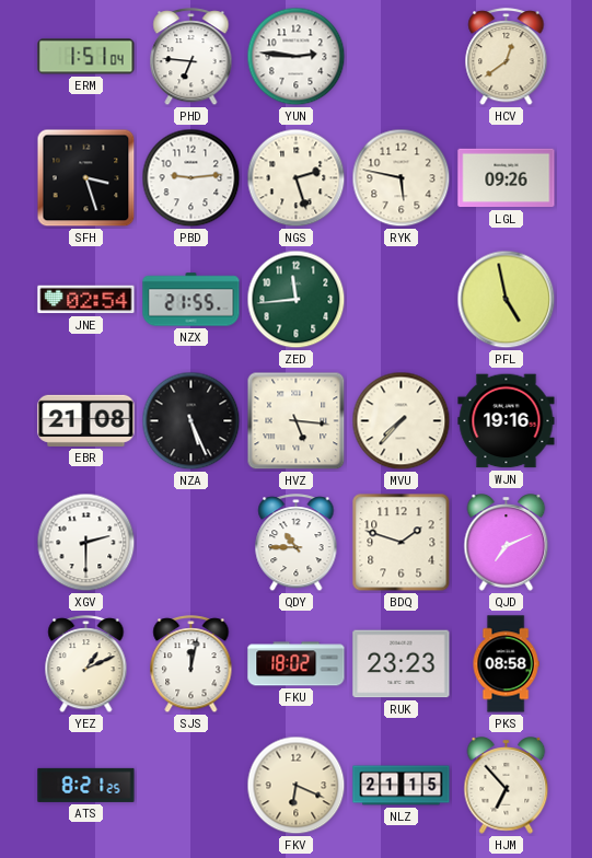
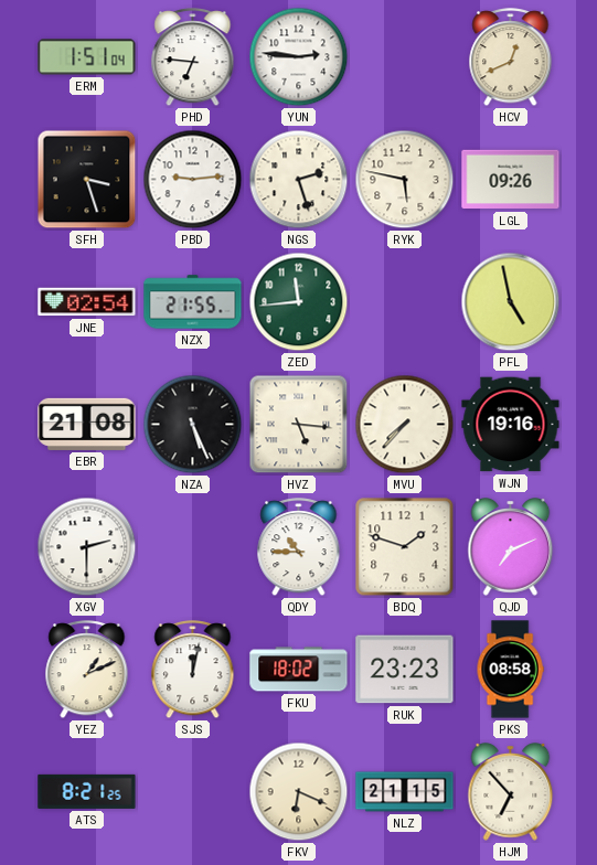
HCV: 12:39 -> 12:41 (511, 57)
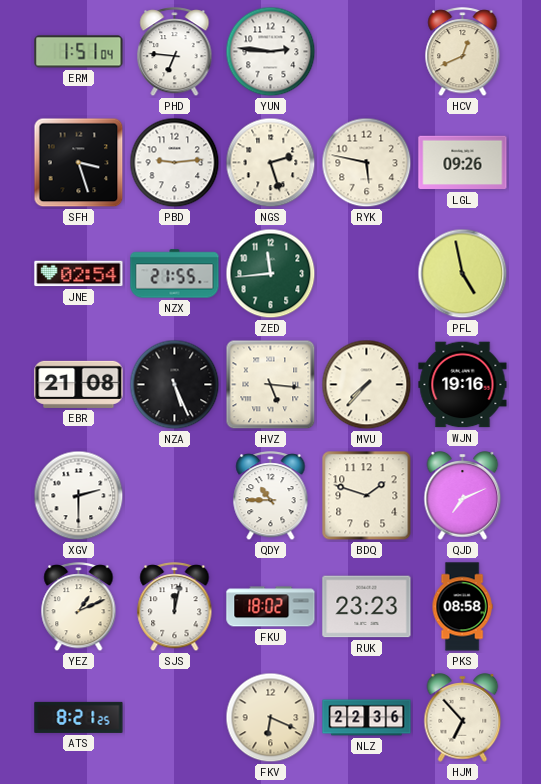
NLZ: 21:15 -> 22:36 (367, 718)
